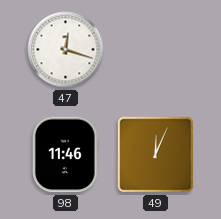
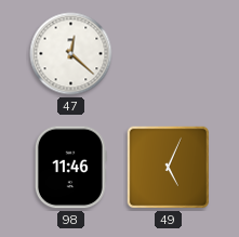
47: 12:18 -> 12:22 (71, 54)
49: 12:04 -> 5:04 (169, 168)
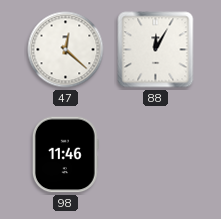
88: none -> 12:05 (156, 50)
49: 5:04 -> none (169, 168)
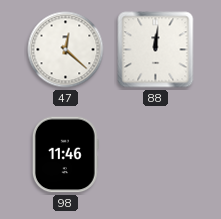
88: 12:05 -> 12:01 (156, 50)
